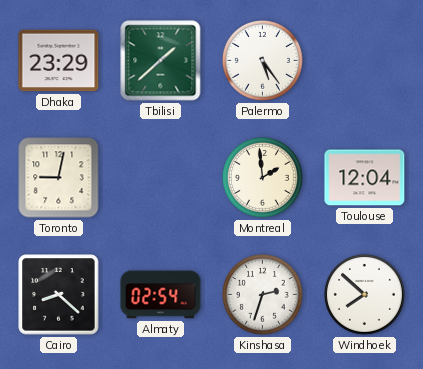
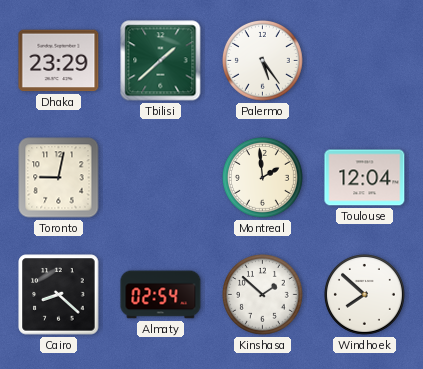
Kinshasa: 2:33 -> 1:52 (262, 294)
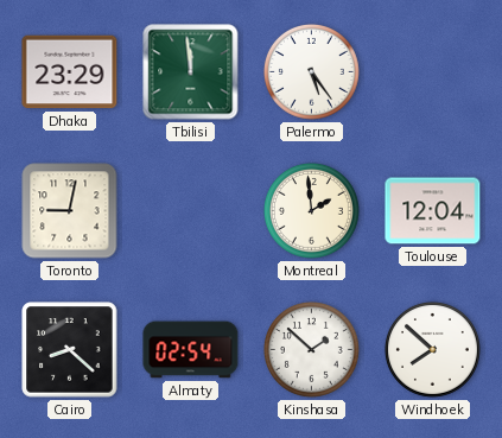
Tbilisi: 1:38 -> 11:59 (191, 72)
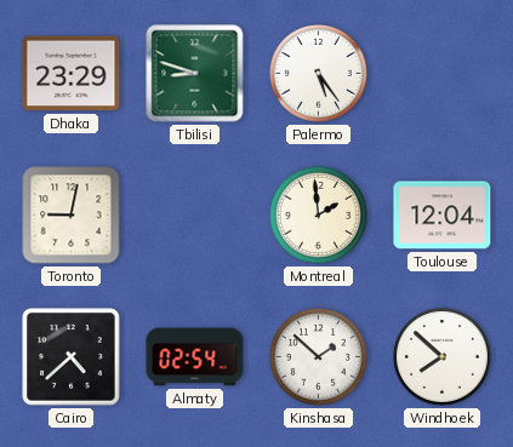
Tbilisi: 11:59 -> 8:48 (195, 74)
Cairo: 8:22 -> 4:38 (72, 357)
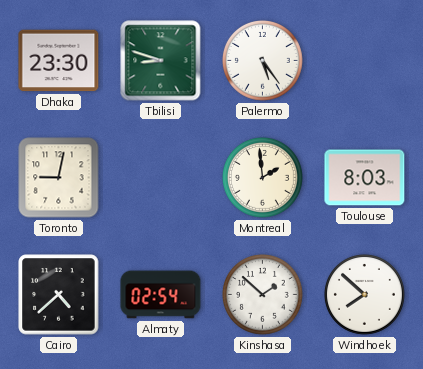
Dhaka: 23:29 -> 23:30 (59, 61)
Toulouse: 12:04 -> 8:03 (365, 178)
